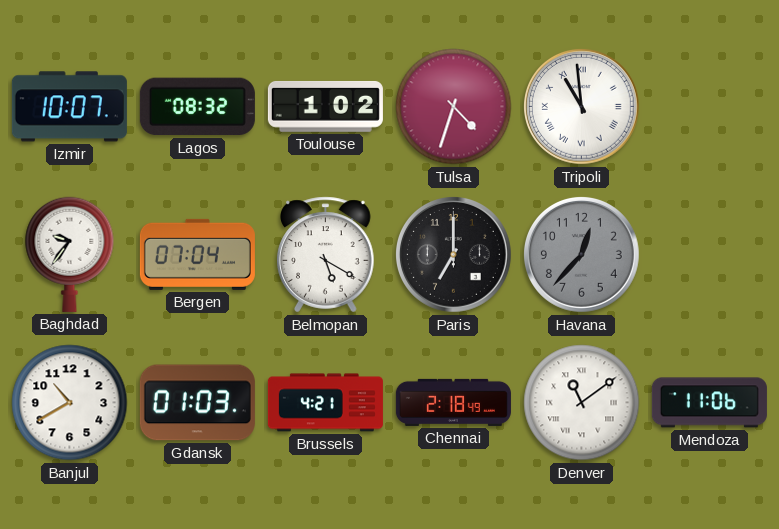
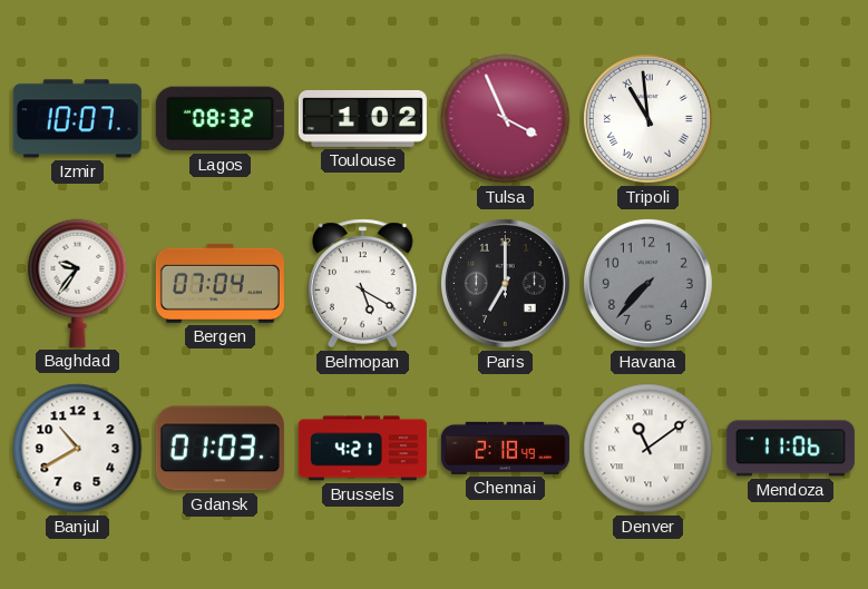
Tulsa: 4:33 -> 3:56 (506, 119)
Havana: 12:37 -> 7:37 (647, 283)
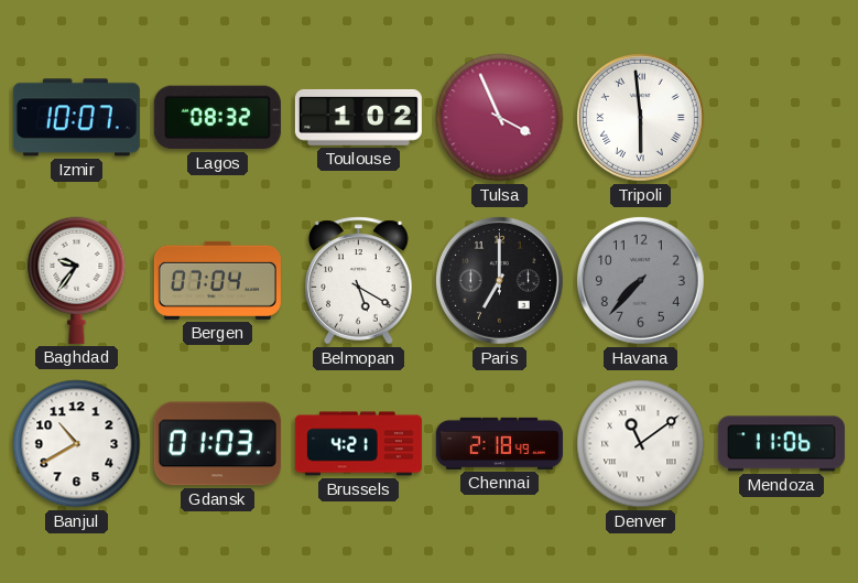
Tripoli: 10:59 -> 5:59 (640, 117)
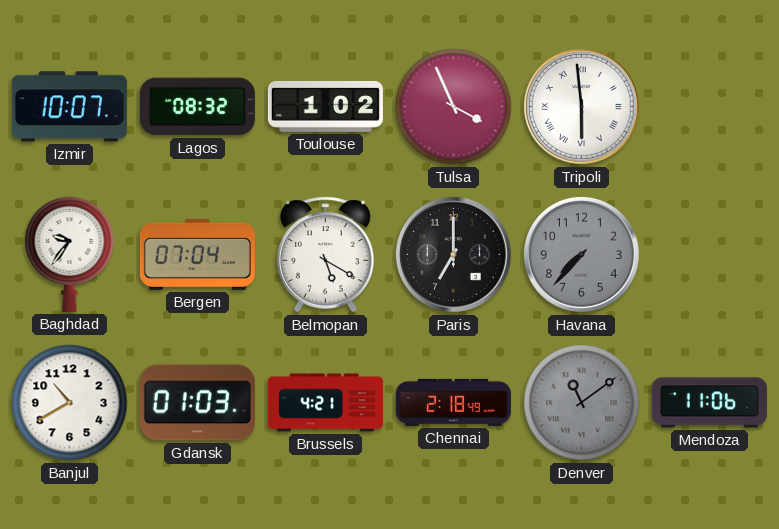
Denver dial: white -> grey (582, 403)
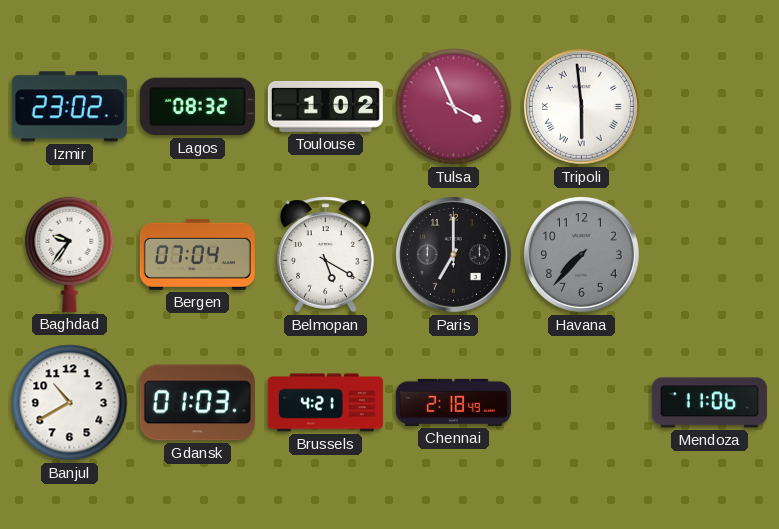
Izmir: 10:07 -> 23:02 (69, 107)
Denver: 11:09 -> none (582, 403)
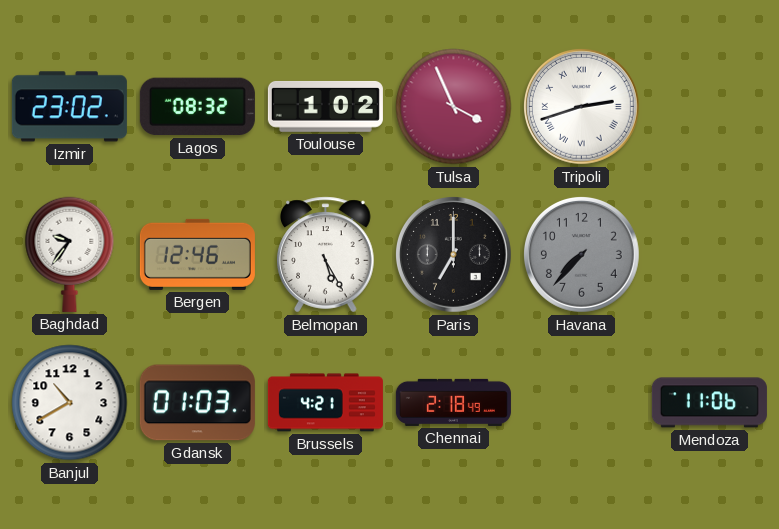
Tripoli: 5:59 -> 2:42 (581, 106)
Bergen: 07:04 -> 12:46 (197, 254)
Belmopan: 5:20 -> 5:25 (326, 255)
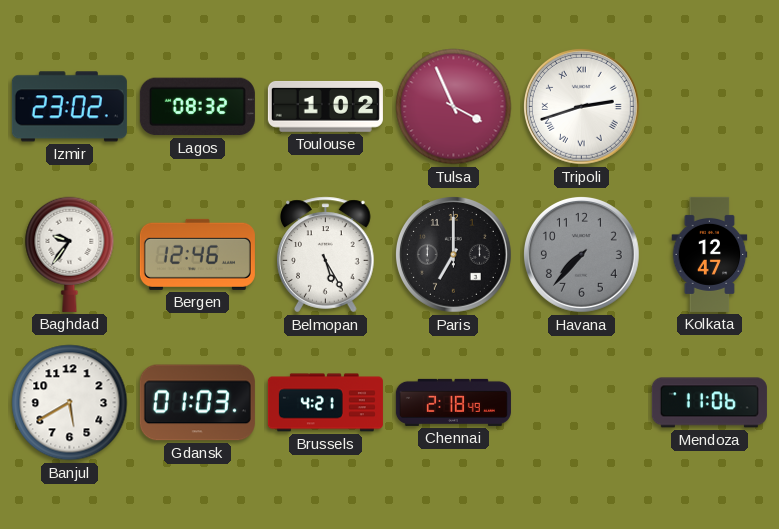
Kolkata: none -> 12:47 (710, 254)
Banjul: 10:40 -> 5:40 (70, 403)
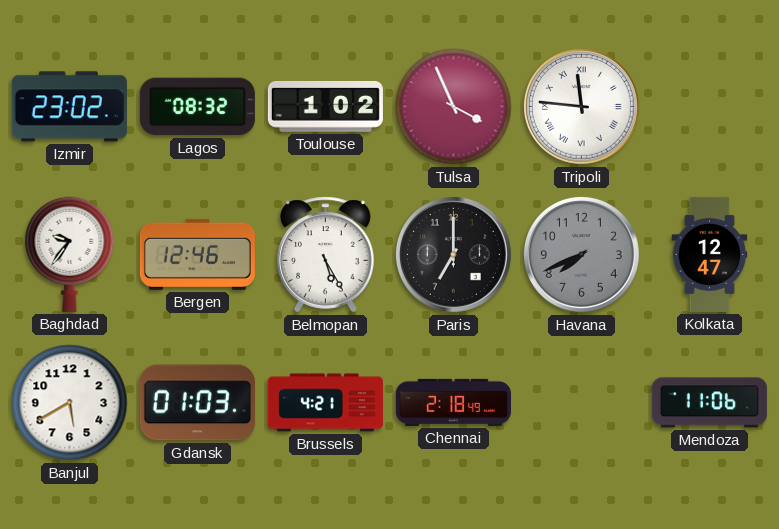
Tripoli: 2:42 -> 11:46 (581, 106)
Havana: 7:37 -> 7:41 (581, 254)
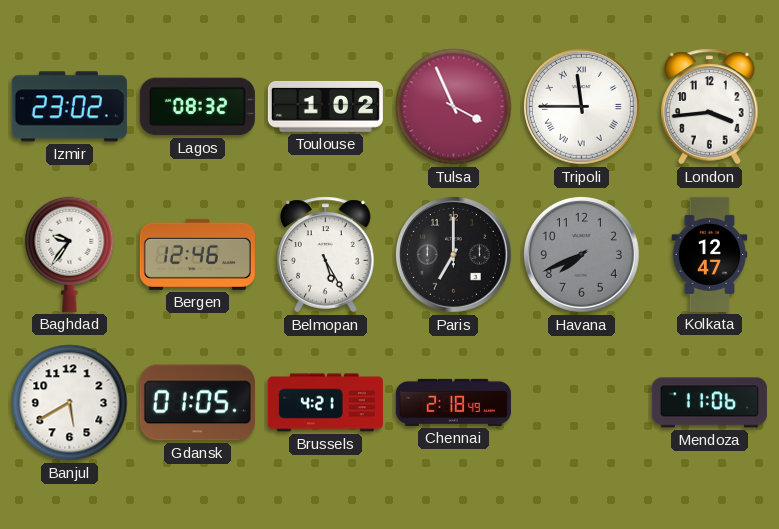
Tripoli: 11:46 -> 11:45 (581, 106)
London: none -> 3:44 (710, 107)
Gdansk: 01:03 -> 01:05 (197, 403)
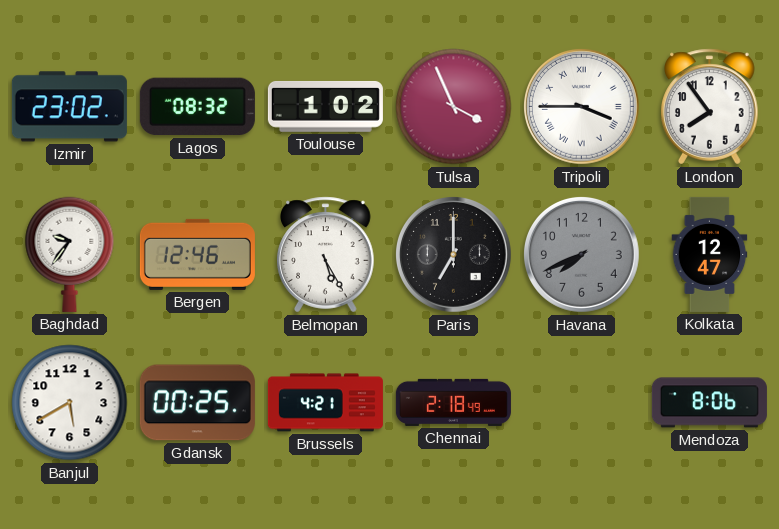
Tripoli: 11:45 -> 3:45 (581, 106)
London: 3:44 -> 7:54 (710, 107)
Gdansk: 01:05 -> 00:25 (197, 403)
Mendoza: 11:06 -> 8:06 (709, 403)
